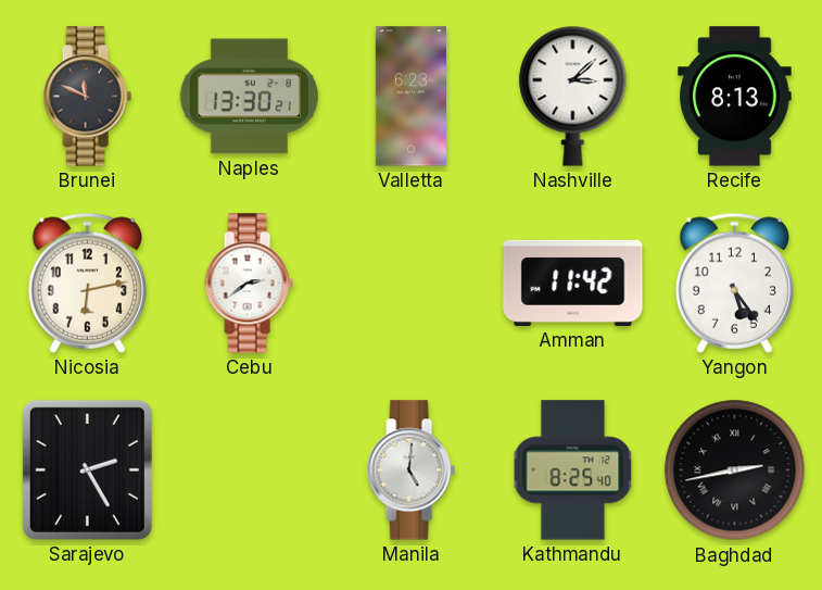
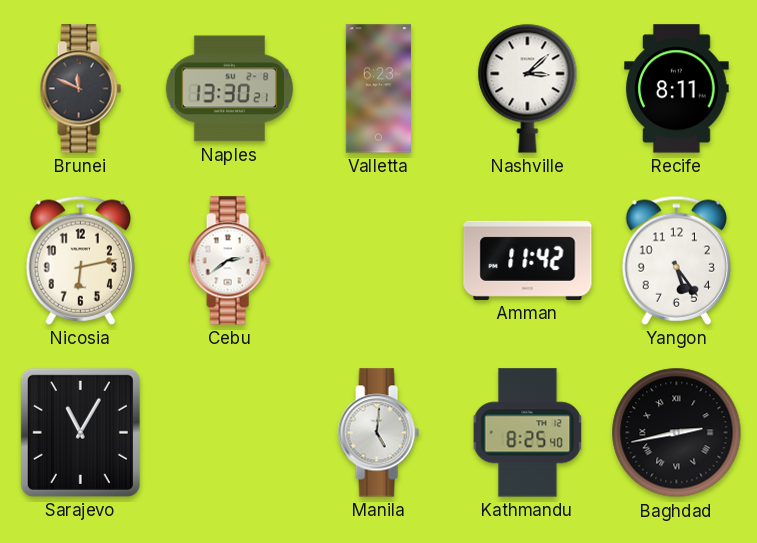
Recife: 8:13 -> 8:11 (677, 89)
Sarajevo: 2:25 -> 11:05 (80, 432)
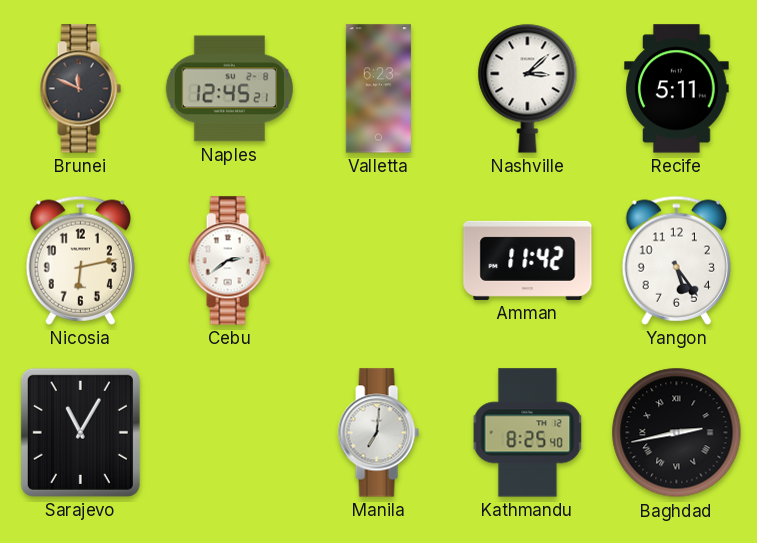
Naples: 13:30 -> 12:45 (229, 89)
Recife: 8:11 -> 5:11 (677, 89)
Manila: 5:01 -> 7:01 (378, 433)
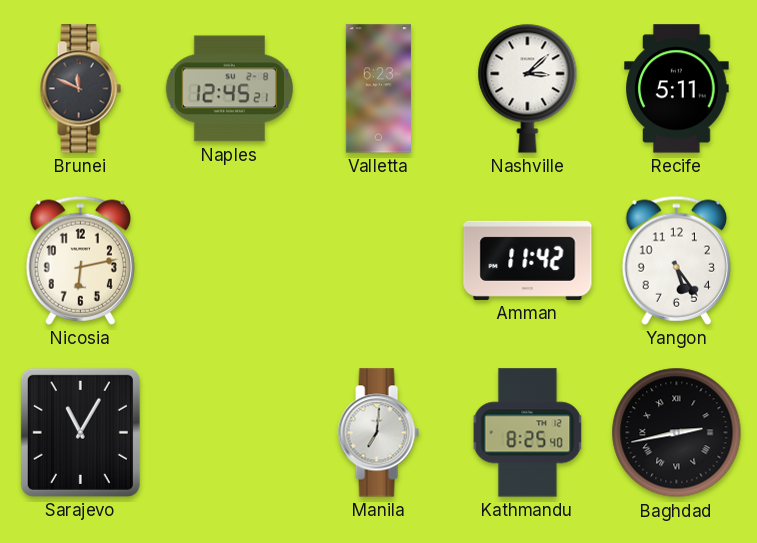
Cebu: 2:39 -> none (229, 261)
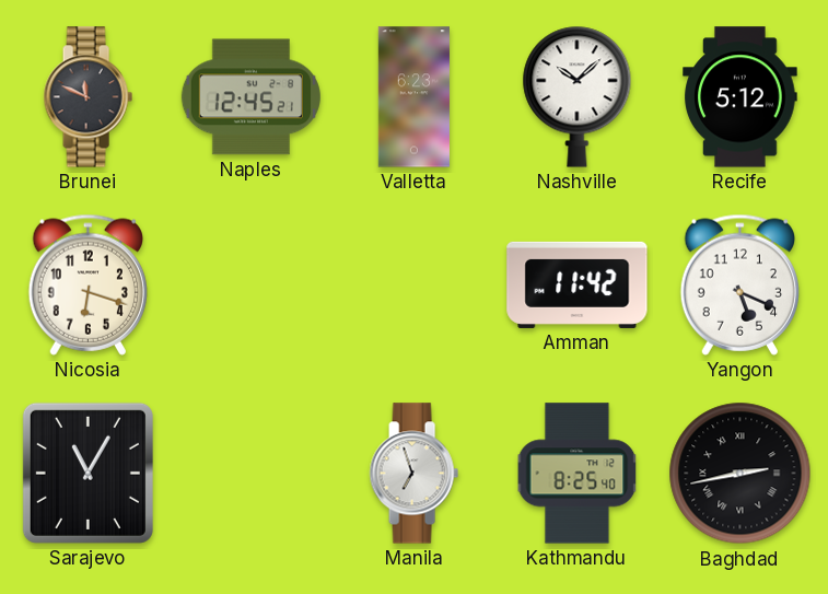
Nashville: 3:08 -> 10:08 (578, 96)
Recife: 5:11 -> 5:12 (740, 97)
Nicosia: 6:13 -> 6:18 (88, 284)
Yangon: 5:24 -> 5:19 (739, 284)
Manila: 7:01 -> 6:57 (413, 474)
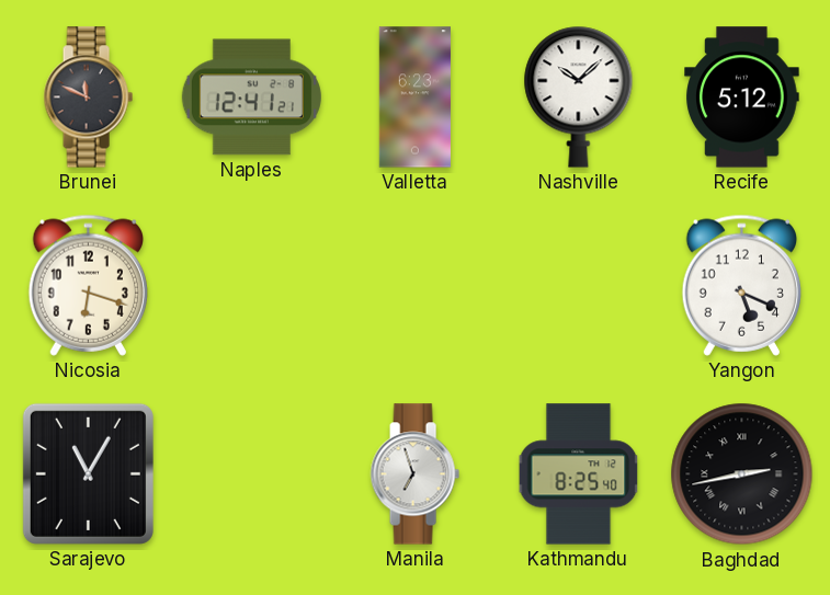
Naples: 12:45 -> 12:41 (251, 98)
Amman: 11:42 -> none (578, 284)
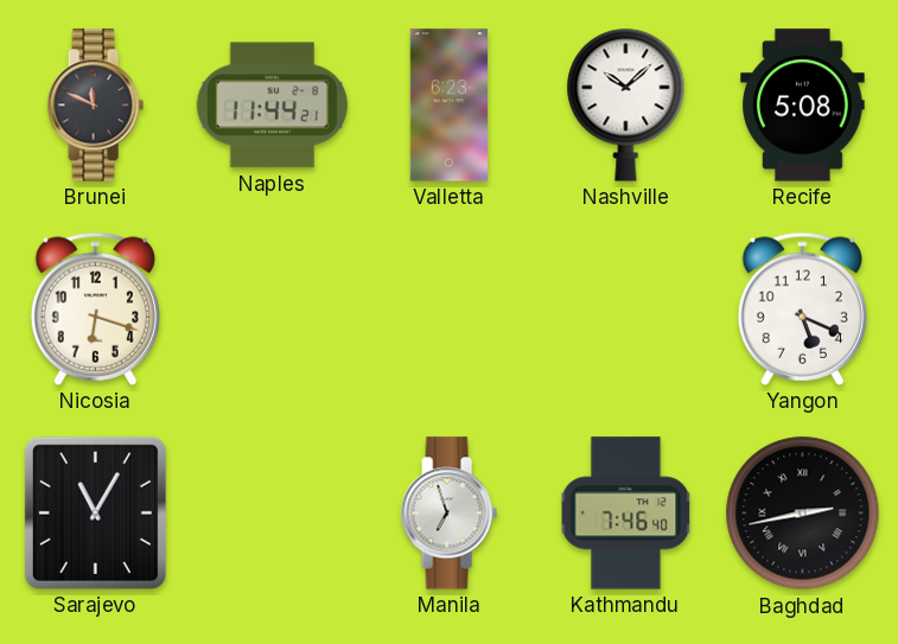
Naples: 12:41 -> 11:44 (272, 106)
Recife: 5:12 -> 5:08 (803, 106)
Kathmandu: 8:25 -> 7:46 (626, 514)
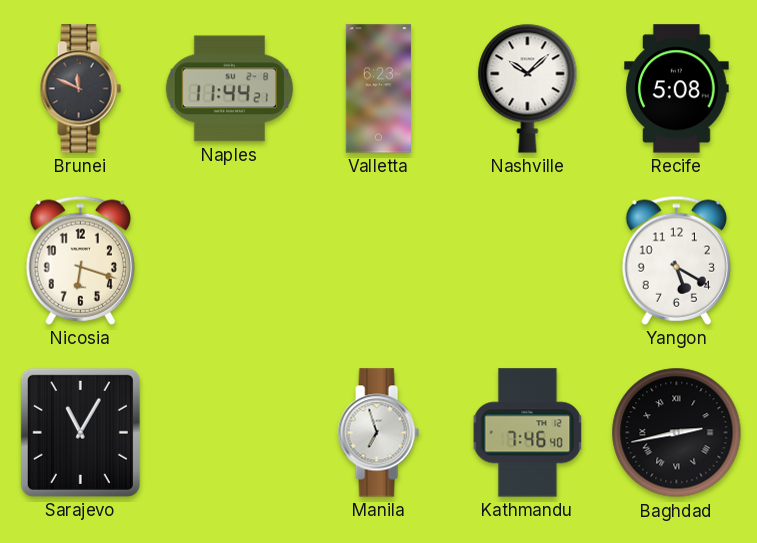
Yangon: 5:19 -> 5:20 (676, 260)
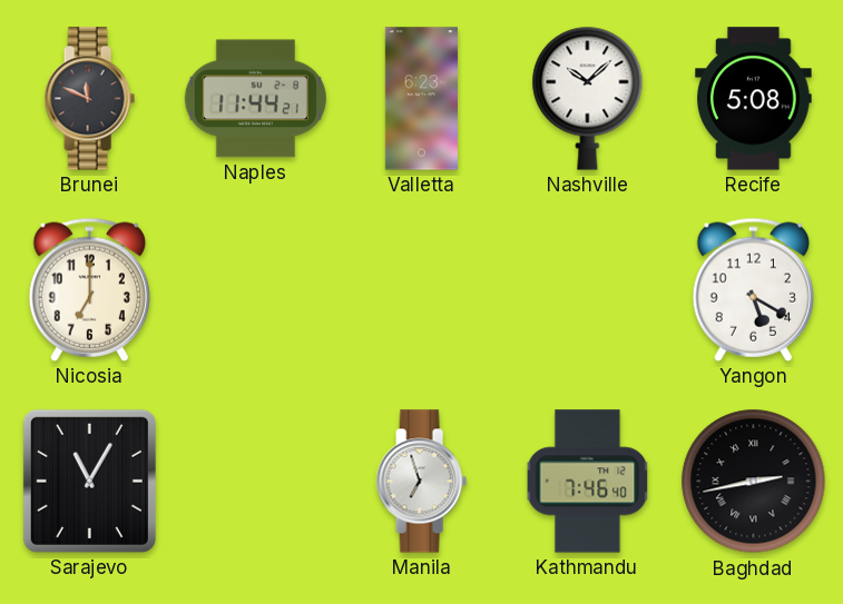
Nicosia: 6:18 -> 7:00 (89, 289)
